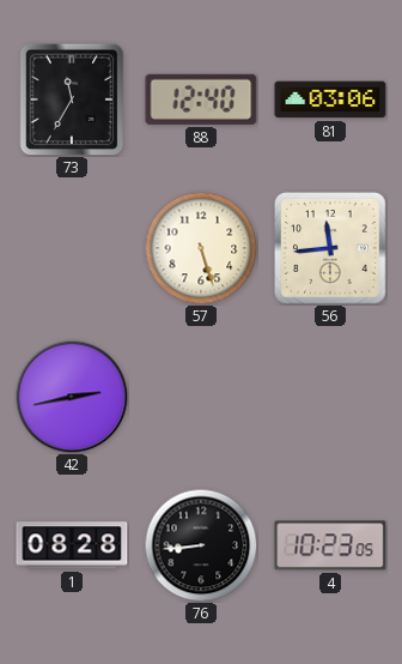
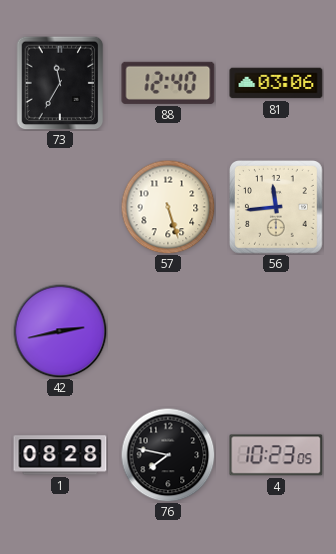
76: 8:44 -> 7:47 (168, 455)
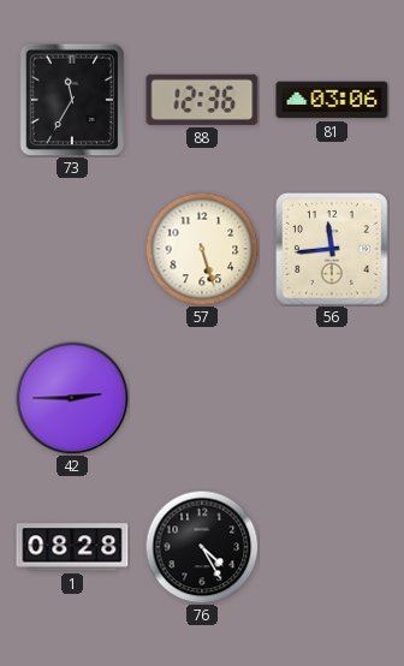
88: 12:40 -> 12:36 (202, 100)
42: 2:43 -> 2:45 (72, 398)
76: 7:47 -> 4:25 (202, 547)
4: 10:23 -> none (276, 455)
